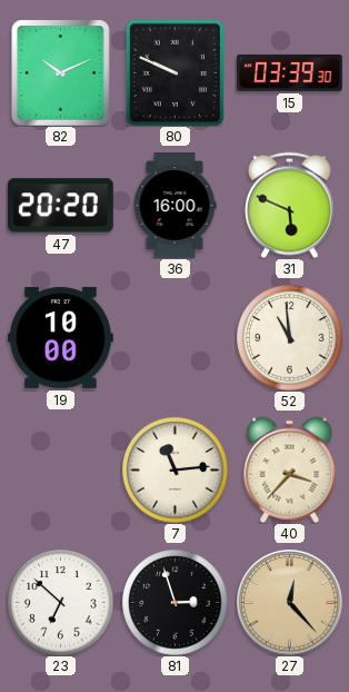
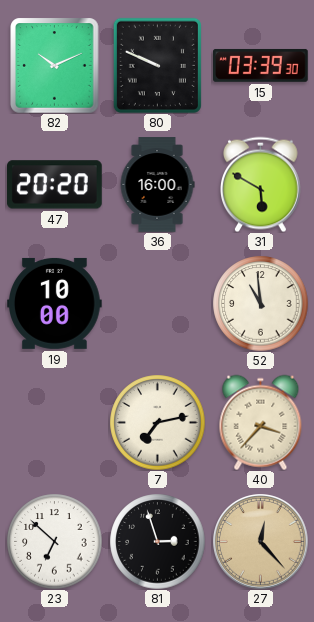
31: 5:49 -> 5:50 (261, 184)
7: 11:14 -> 7:13 (157, 422)
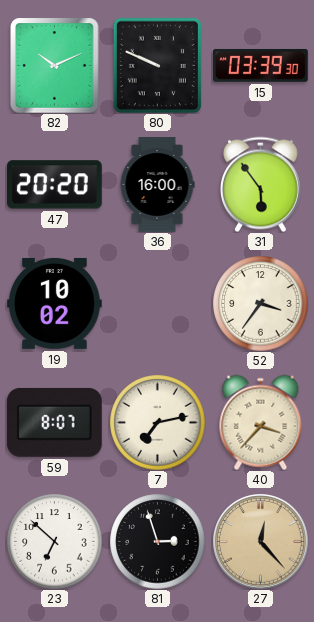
31: 5:50 -> 5:54 (261, 184)
19: 10:00 -> 10:02 (55, 303)
52: 10:59 -> 3:36 (260, 303)
59: none -> 8:07 (54, 422)
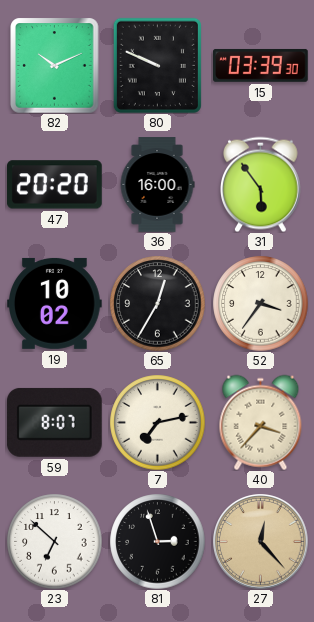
65: none -> 12:35 (157, 303)
